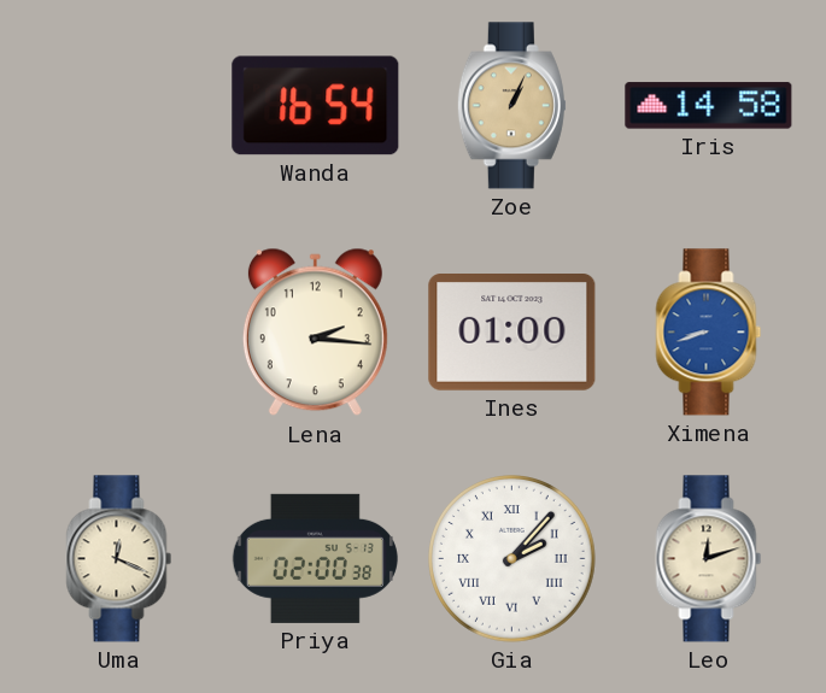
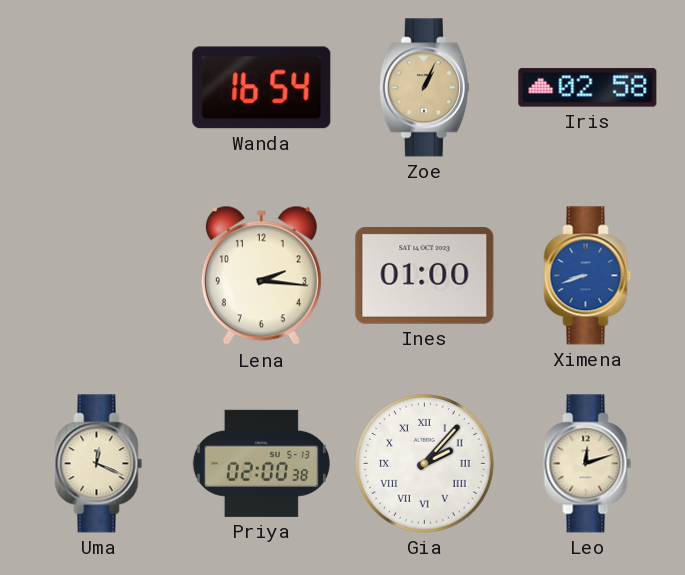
Iris: 14:58 -> 02:58 (588, 88)
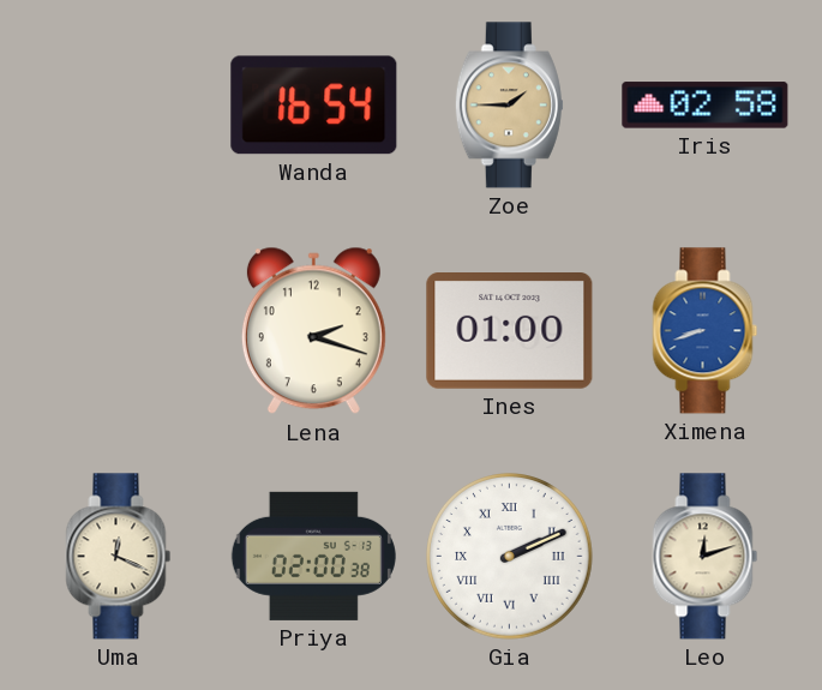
Zoe: 1:04 -> 1:45 (509, 106)
Lena: 2:16 -> 2:18 (313, 331)
Gia: 2:07 -> 2:11 (510, 557)
